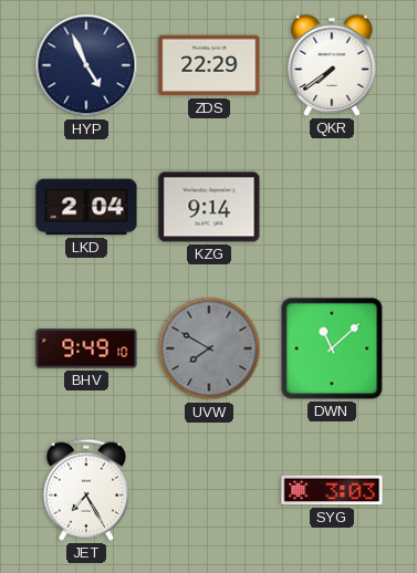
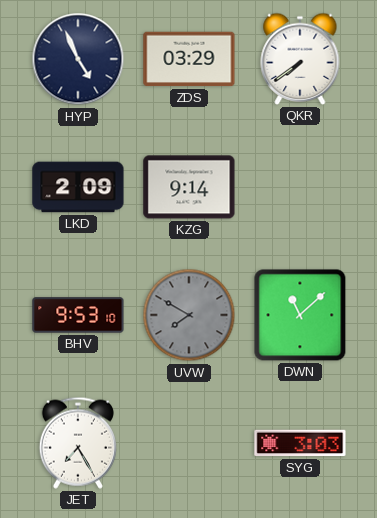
ZDS: 22:29 -> 03:29 (189, 59)
LKD: 2:04 -> 2:09 (78, 187)
BHV: 9:49 -> 9:53 (78, 315)
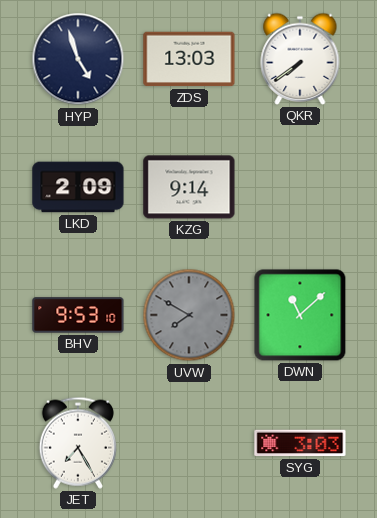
HYP: 4:56 -> 4:57 (78, 59)
ZDS: 03:29 -> 13:03 (189, 59)
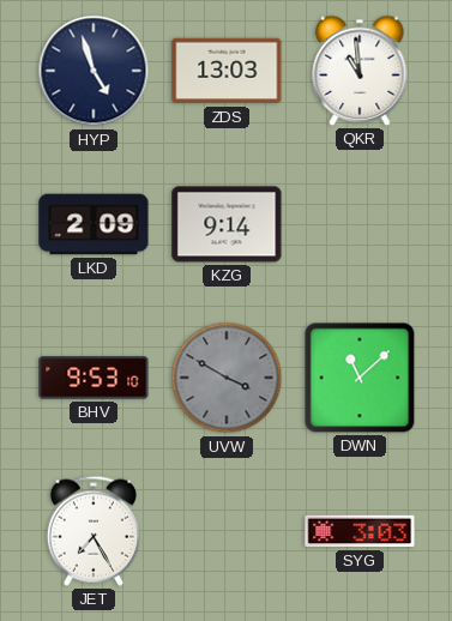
QKR: 7:39 -> 10:59 (360, 71)
UVW: 7:50 -> 3:50 (227, 378)
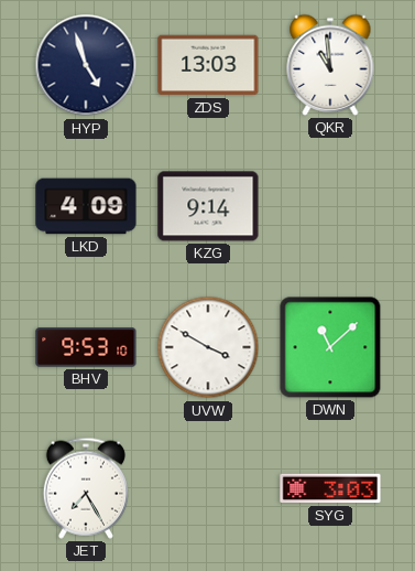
LKD: 2:09 -> 4:09 (86, 206)
UVW dial: grey -> white (208, 347)
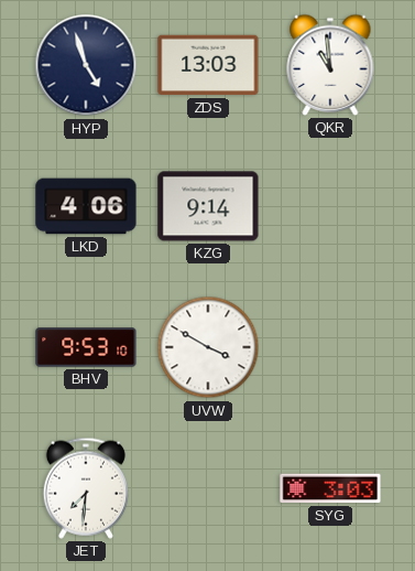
LKD: 4:09 -> 4:06 (86, 206)
DWN: 11:08 -> none (330, 347)
JET: 7:25 -> 7:31 (86, 488)
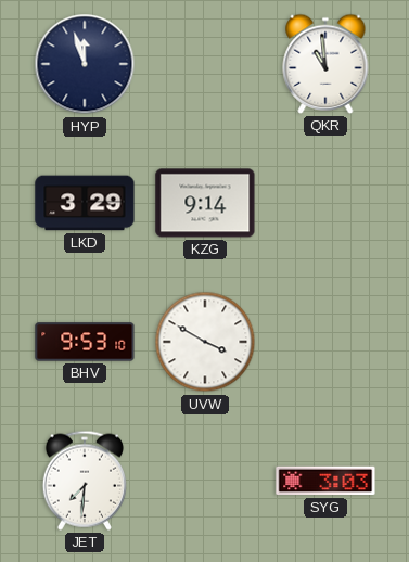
HYP: 4:57 -> 11:57 (85, 64)
ZDS: 13:03 -> none (208, 65)
LKD: 4:06 -> 3:29 (85, 203)
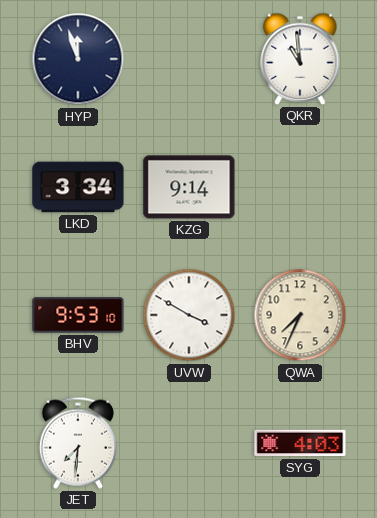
LKD: 3:29 -> 3:34 (78, 187)
QWA: none -> 7:34 (300, 315)
SYG: 3:03 -> 4:03 (300, 443)
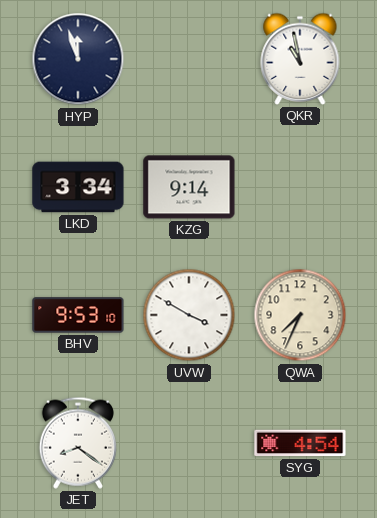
QKR: 10:59 -> 10:58 (300, 59)
JET: 7:31 -> 8:21 (78, 443)
SYG: 4:03 -> 4:54 (300, 443)
